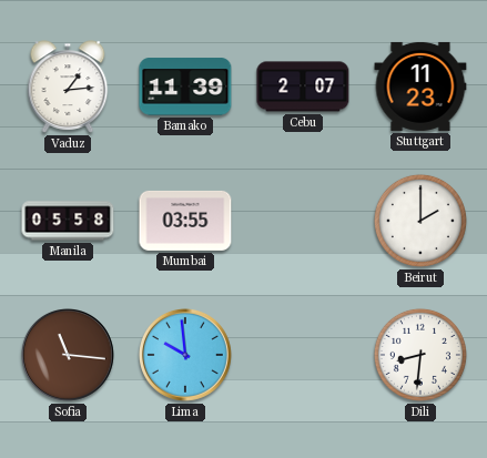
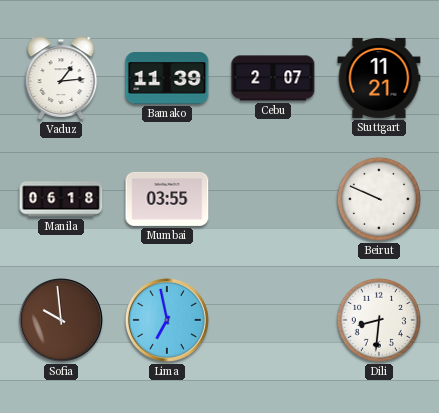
Stuttgart: 11:23 -> 11:21 (379, 78)
Manila: 05:58 -> 06:18 (61, 199)
Beirut: 2:00 -> 9:49 (379, 199)
Sofia: 11:16 -> 9:59 (61, 320)
Lima: 9:59 -> 6:58 (167, 320)
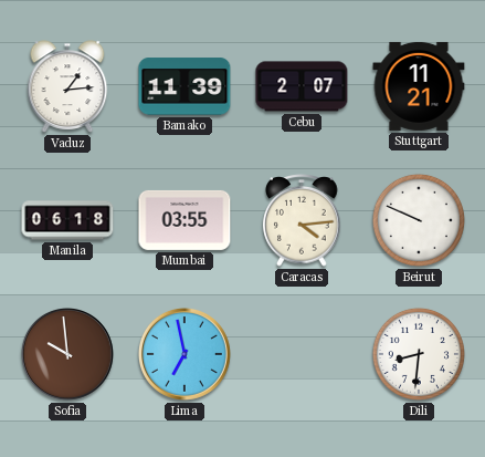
Caracas: none -> 4:14 (302, 221)
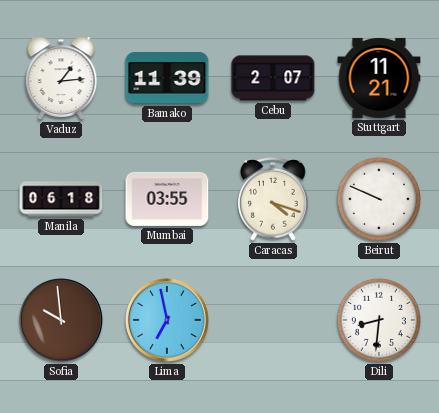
Caracas: 4:14 -> 4:18 (273, 200)
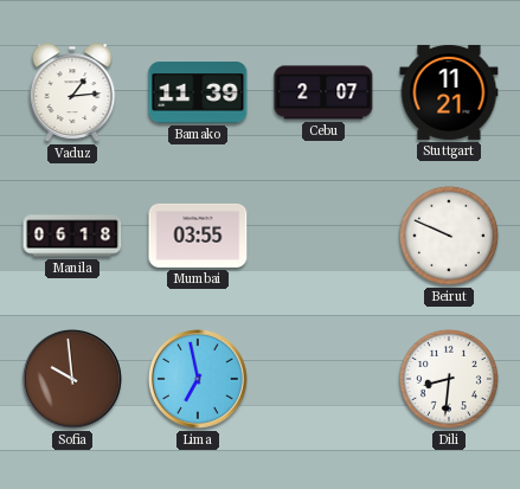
Caracas: 4:18 -> none (273, 200)
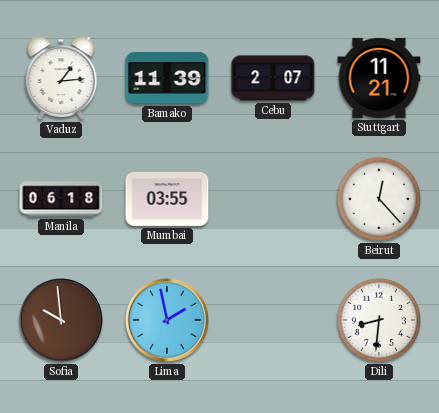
Beirut: 9:49 -> 12:23 (379, 199)
Lima: 6:58 -> 1:58 (167, 320)
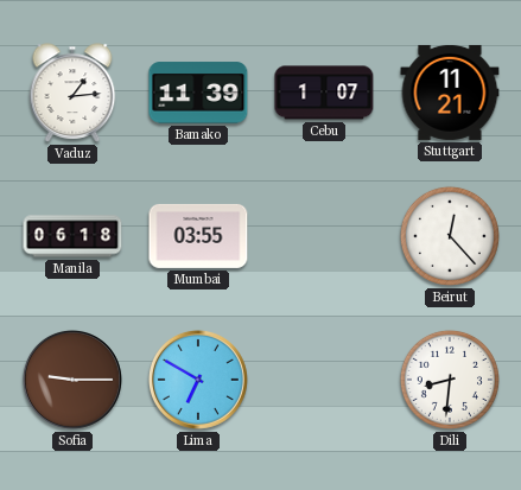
Cebu: 2:07 -> 1:07 (324, 93)
Sofia: 9:59 -> 9:15 (72, 380)
Lima: 1:58 -> 6:50 (198, 380)
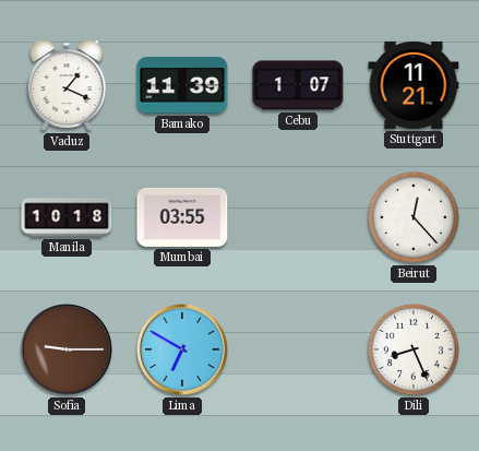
Vaduz: 1:14 -> 1:19 (67, 85)
Manila: 06:18 -> 10:18 (67, 217)
Dili: 8:31 -> 8:26 (414, 349)
